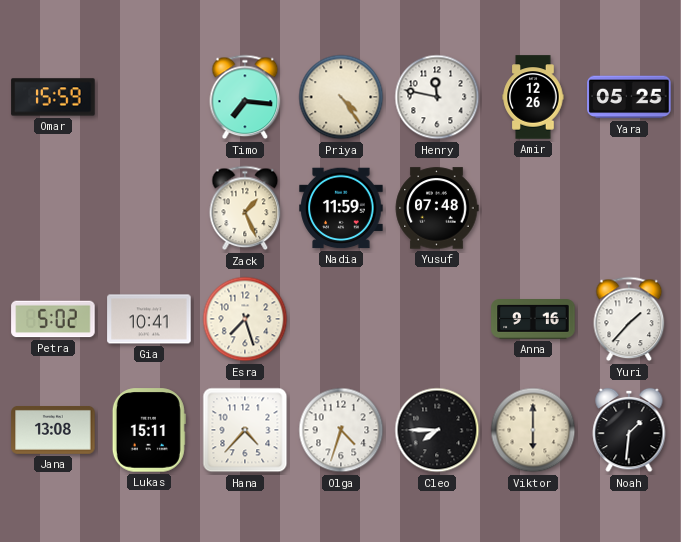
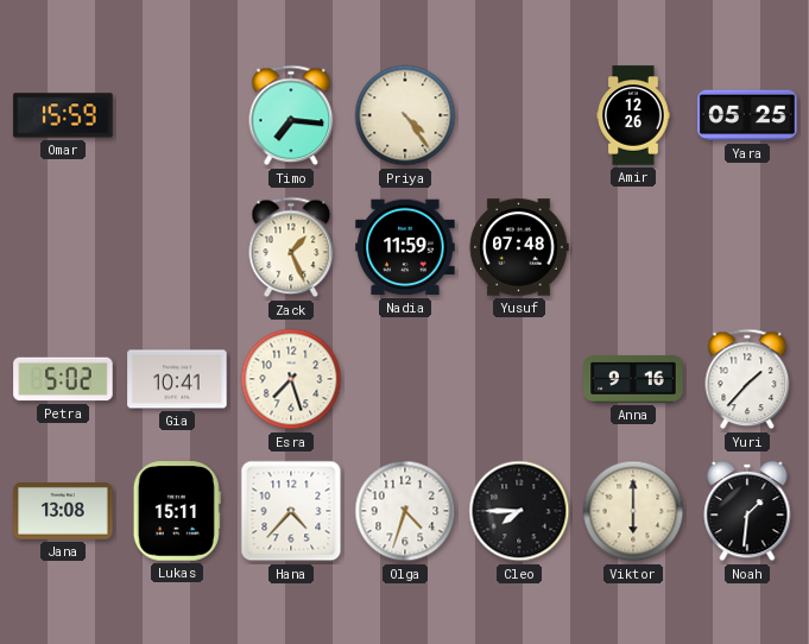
Henry: 11:47 -> none (437, 97)
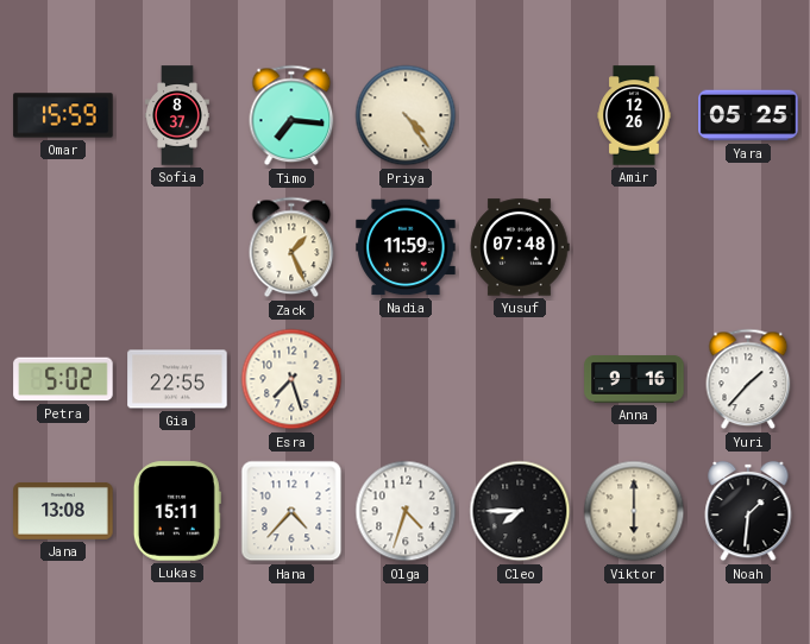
Sofia: none -> 8:37 (177, 115)
Gia: 10:41 -> 22:55 (177, 379)
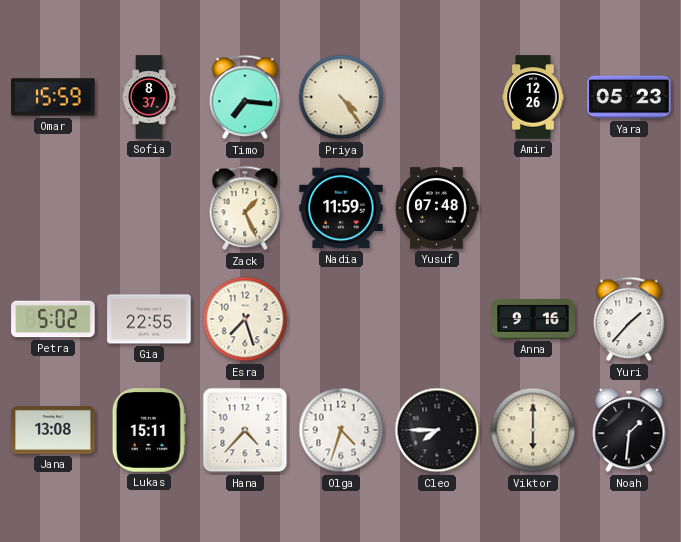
Yara: 05:25 -> 05:23 (629, 97)
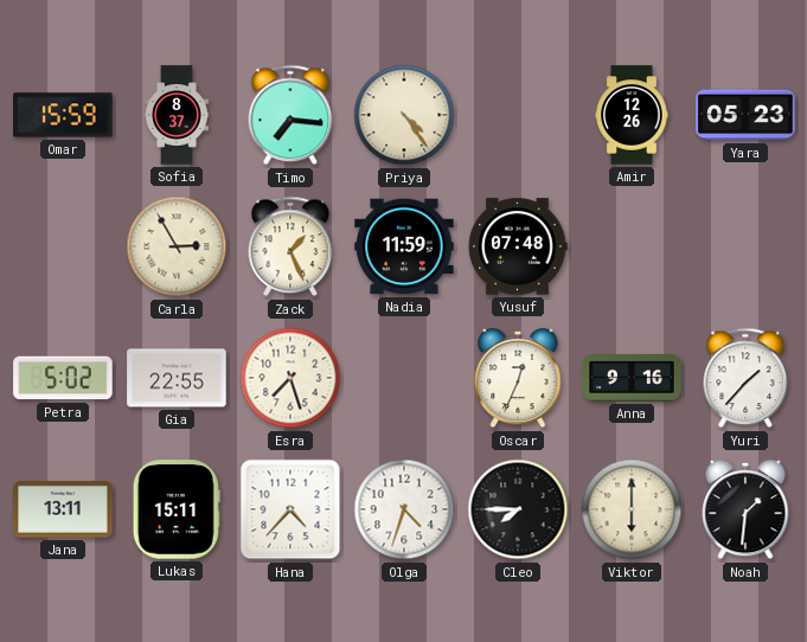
Carla: none -> 2:55 (177, 246)
Oscar: none -> 12:34 (518, 378)
Jana: 13:08 -> 13:11 (63, 511)
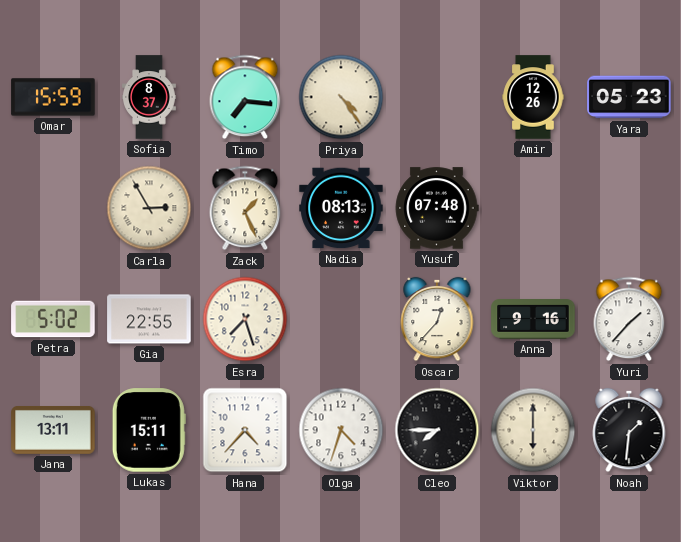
Nadia: 11:59 -> 08:13 (341, 208)
Oscar: 12:34 -> 12:37 (437, 319)
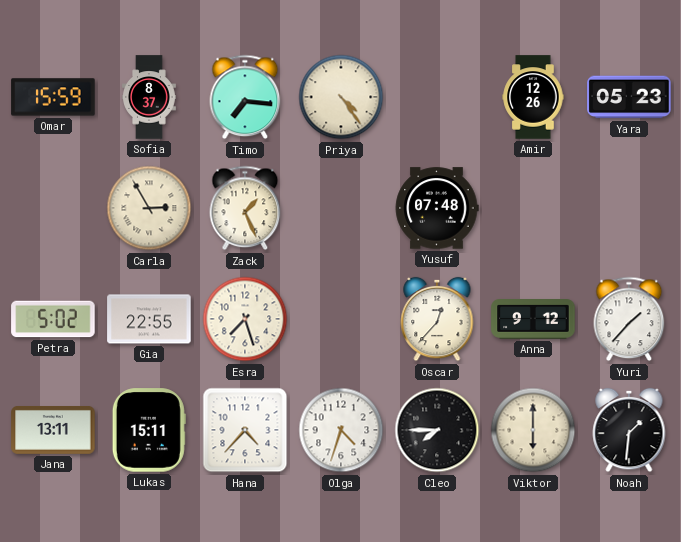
Nadia: 08:13 -> none (341, 208)
Anna: 9:16 -> 9:12 (533, 320)
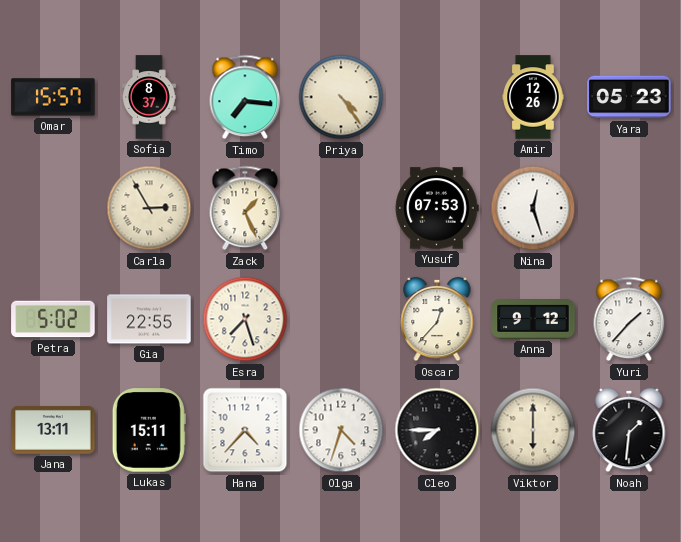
Omar: 15:59 -> 15:57 (53, 97)
Yusuf: 07:48 -> 07:53 (437, 208)
Nina: none -> 12:27 (533, 208)
